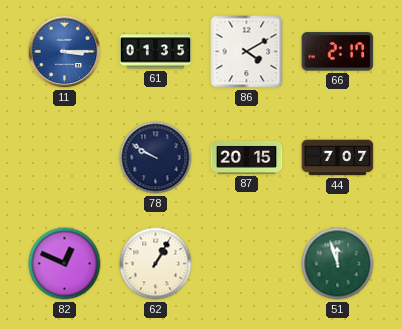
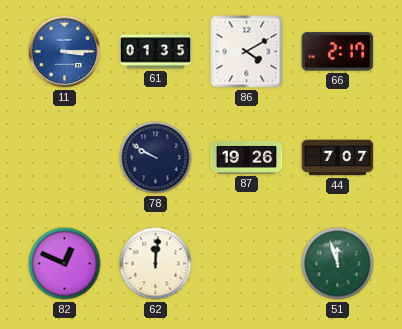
87: 20:15 -> 19:26 (247, 157)
62: 1:05 -> 12:01 (156, 264)
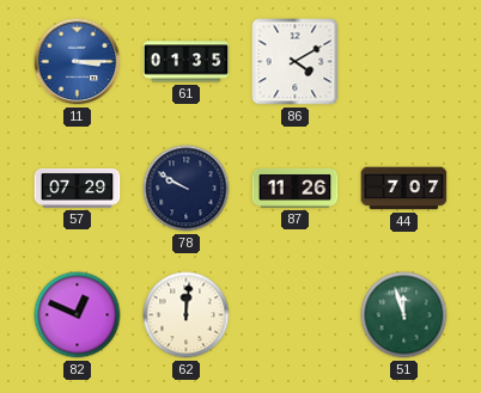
66: 2:17 -> none (338, 52)
57: none -> 07:29 (78, 188)
87: 19:26 -> 11:26 (296, 188)
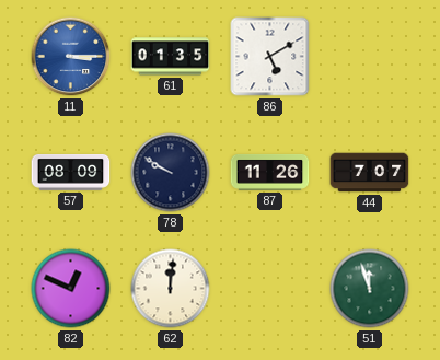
86: 4:10 -> 5:10 (270, 57)
57: 07:29 -> 08:09 (71, 172)
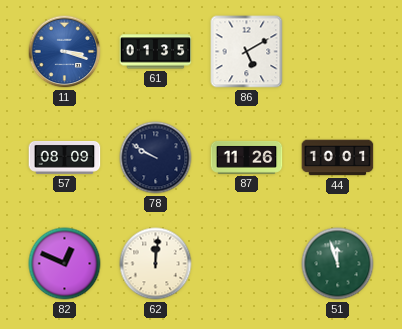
11: 3:15 -> 3:18 (65, 52)
44: 7:07 -> 10:01 (338, 158)
